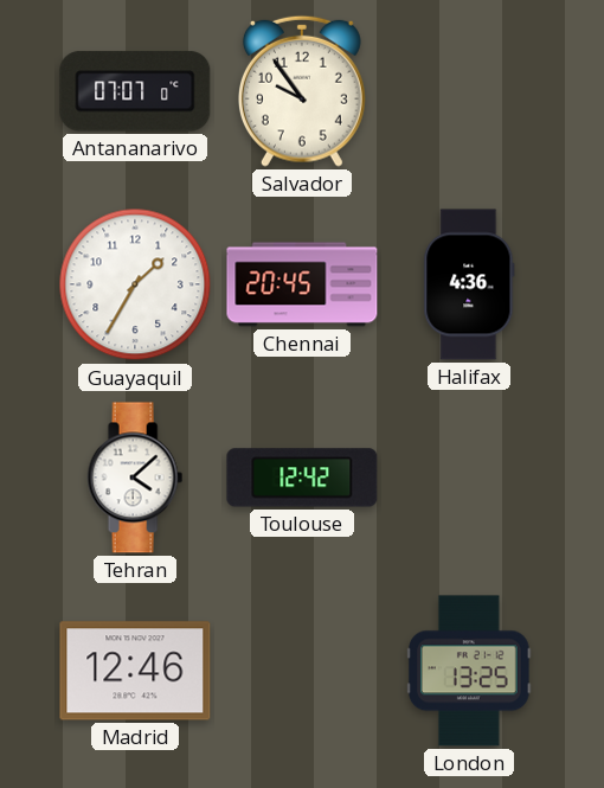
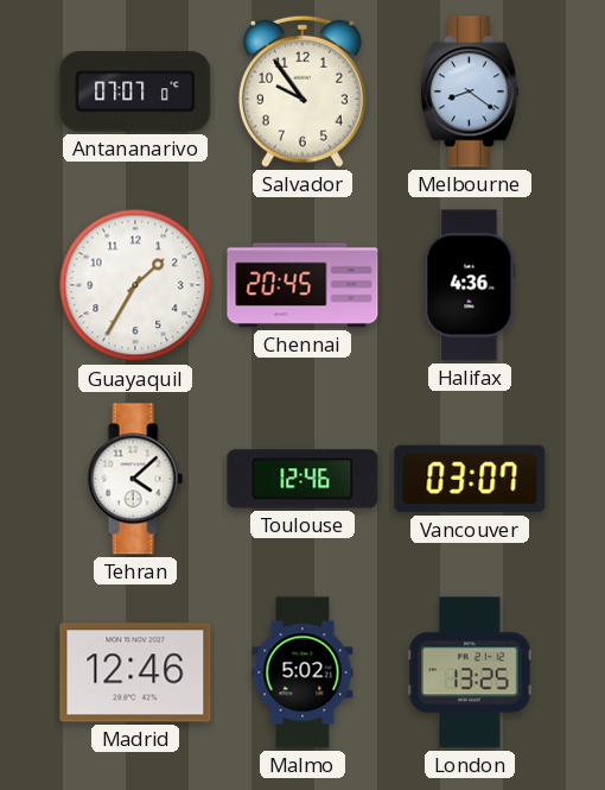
Melbourne: none -> 8:21 (470, 91)
Toulouse: 12:42 -> 12:46 (302, 479)
Vancouver: none -> 03:07 (470, 479)
Malmo: none -> 5:02 (302, 672)
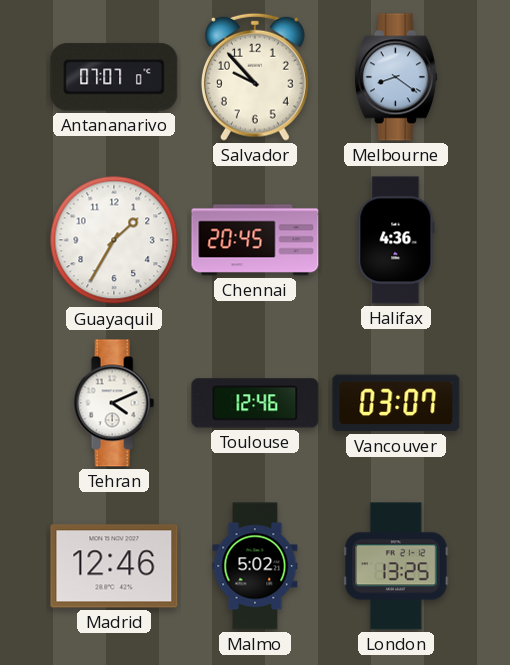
Salvador: 9:54 -> 9:53 (255, 77)
Tehran: 4:08 -> 4:11 (114, 403)
